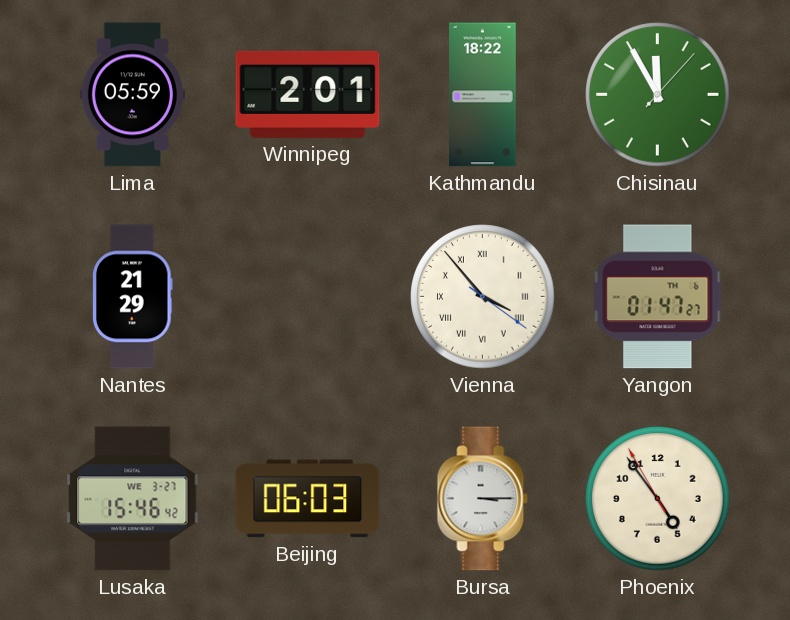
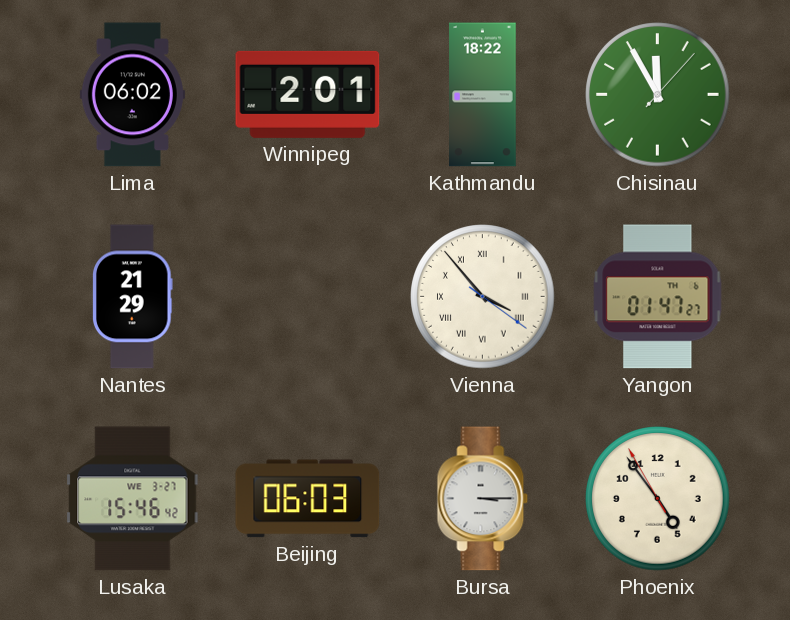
Lima: 05:59 -> 06:02 (132, 95)
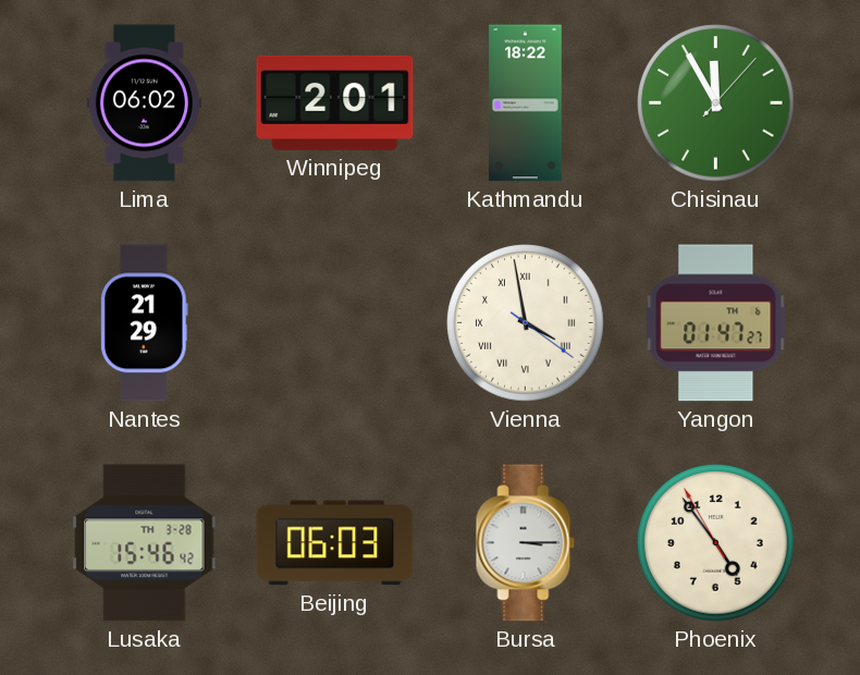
Vienna: 3:53 -> 3:58 (526, 323)
Lusaka date: WE 3-27 -> TH 3-28 (145, 543)
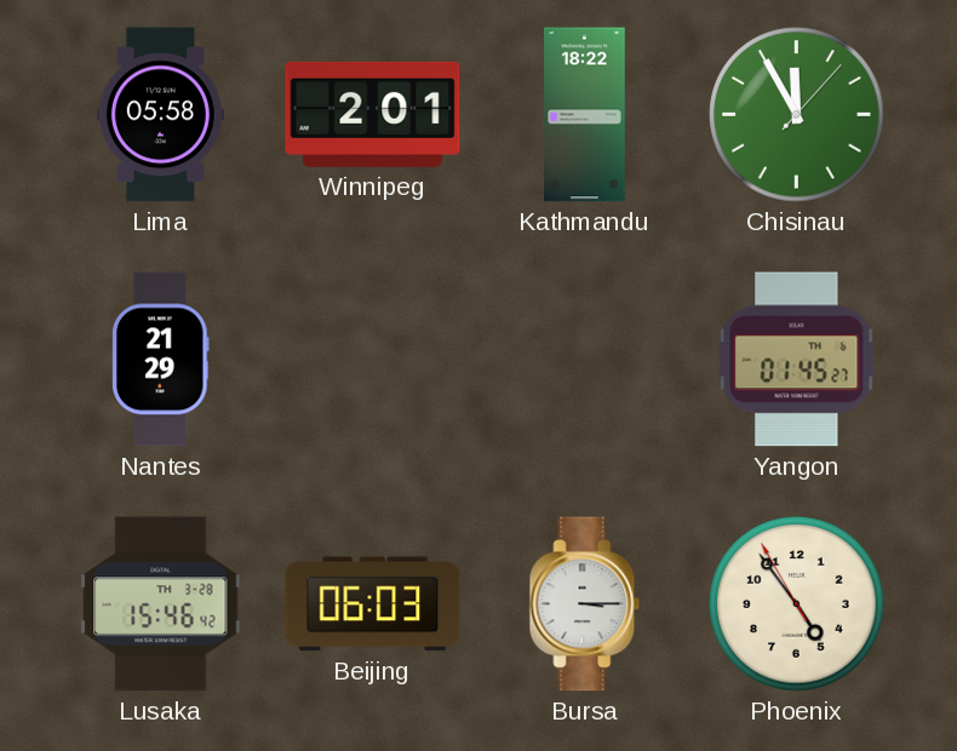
Lima: 06:02 -> 05:58 (160, 115)
Vienna: 3:58 -> none (526, 323)
Yangon: 01:47 -> 01:45 (797, 360)
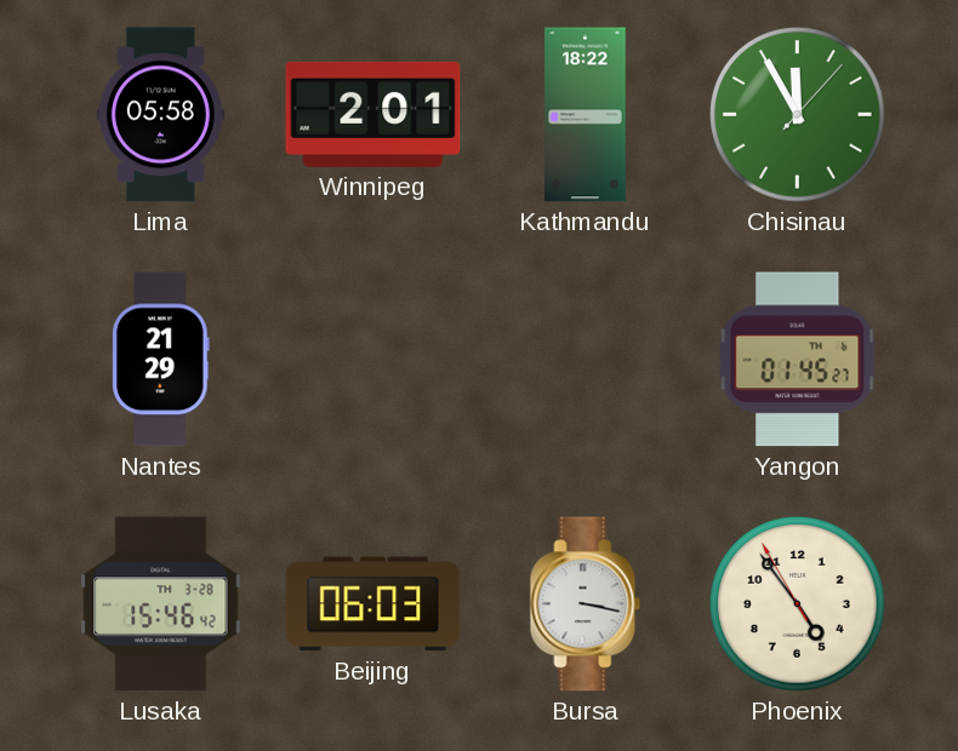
Bursa: 3:15 -> 3:17 (586, 604)
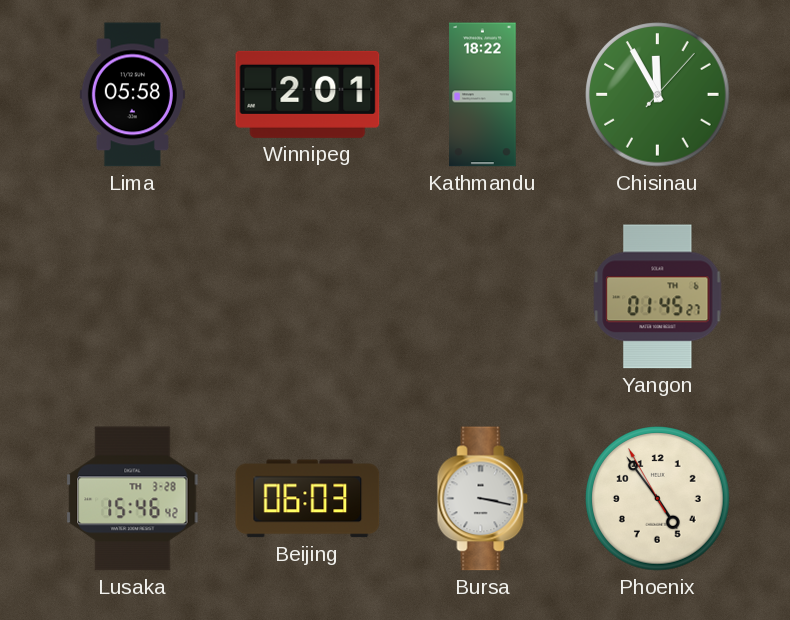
Nantes: 21:29 -> none (161, 360)
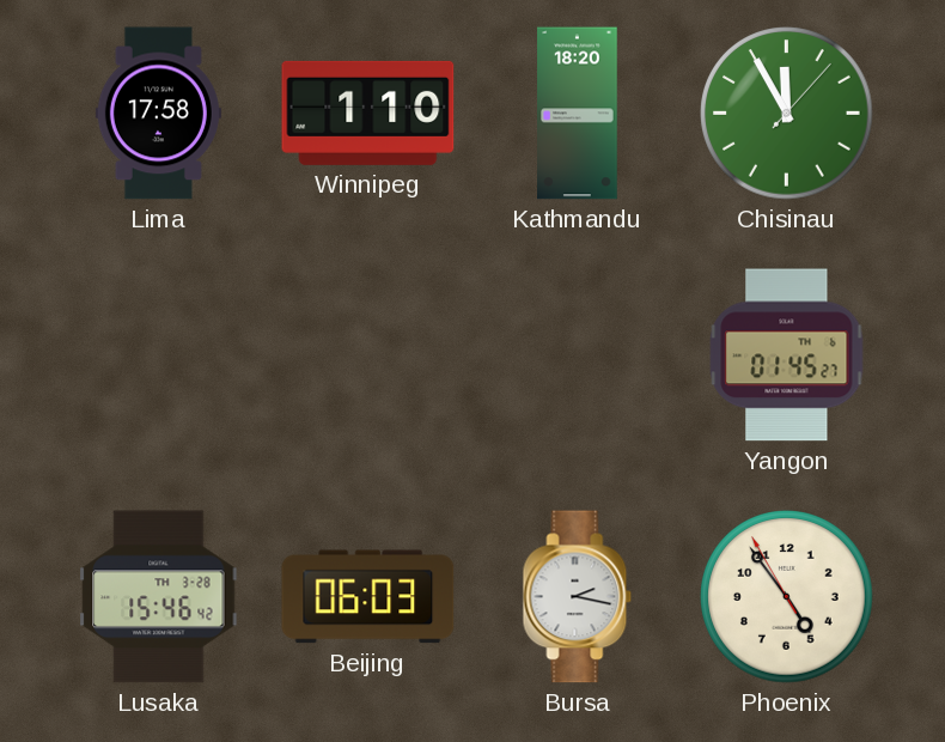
Lima: 05:58 -> 17:58 (158, 114)
Winnipeg: 2:01 -> 1:10 (368, 112)
Kathmandu: 18:22 -> 18:20 (578, 114)
Bursa: 3:17 -> 2:17 (578, 597)
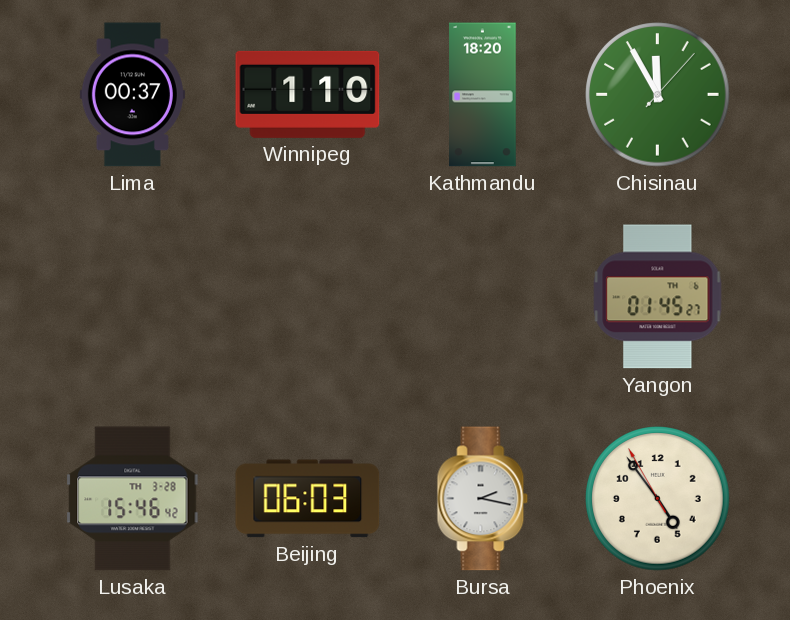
Lima: 17:58 -> 00:37 (132, 95)
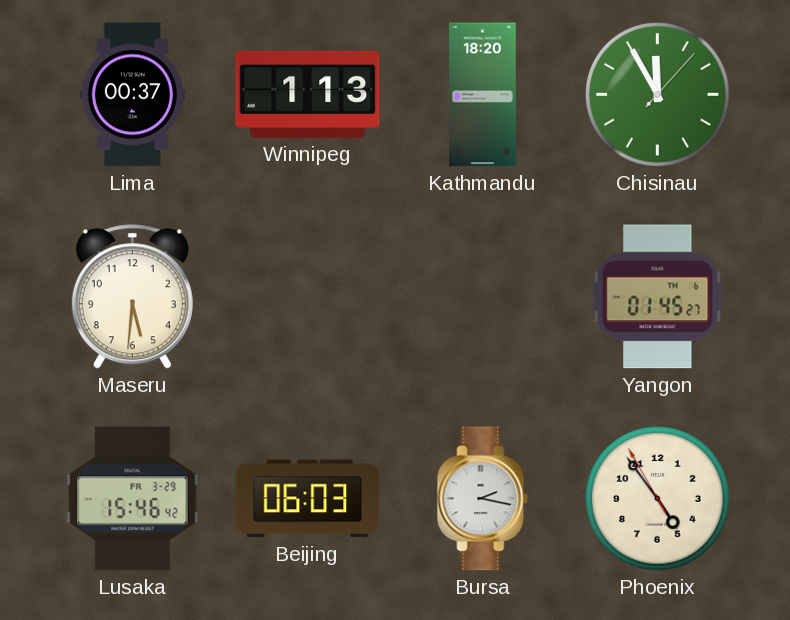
Winnipeg: 1:10 -> 1:13 (308, 94)
Maseru: none -> 5:31 (132, 297)
Lusaka date: TH 3-28 -> FR 3-29 (133, 499)
